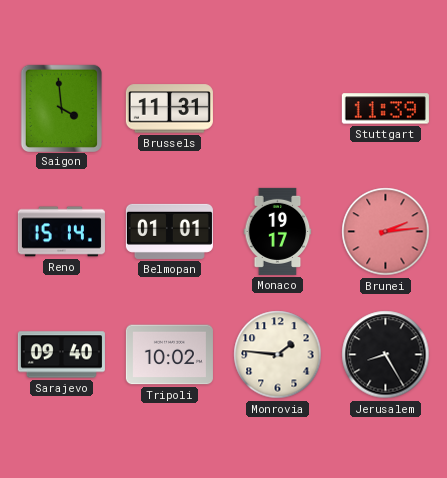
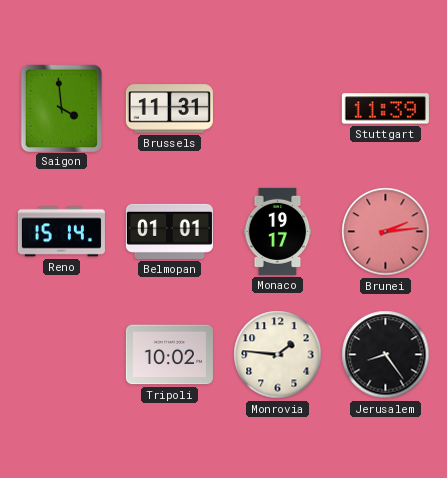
Sarajevo: 09:40 -> none (61, 355)
Jerusalem: 8:25 -> 8:24 (386, 355)
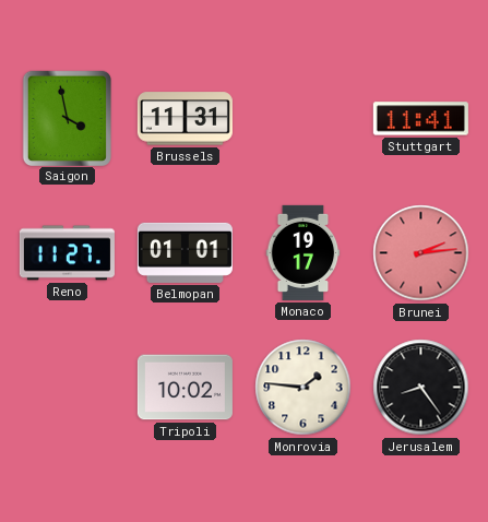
Saigon: 3:59 -> 3:58 (67, 118)
Stuttgart: 11:39 -> 11:41 (420, 119)
Reno: 15:14 -> 11:27 (67, 253)
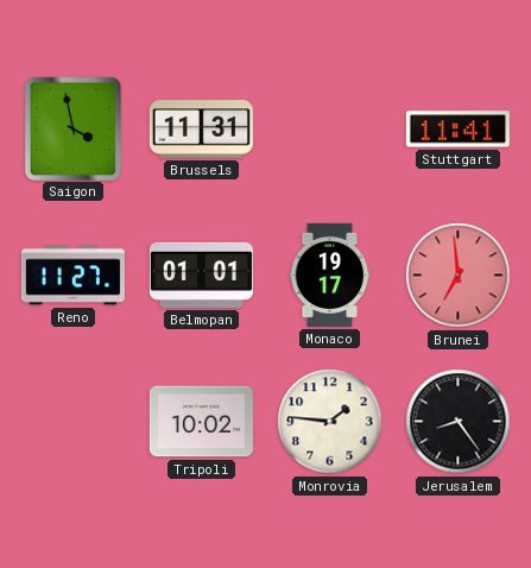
Brunei: 2:14 -> 6:59 (459, 276)
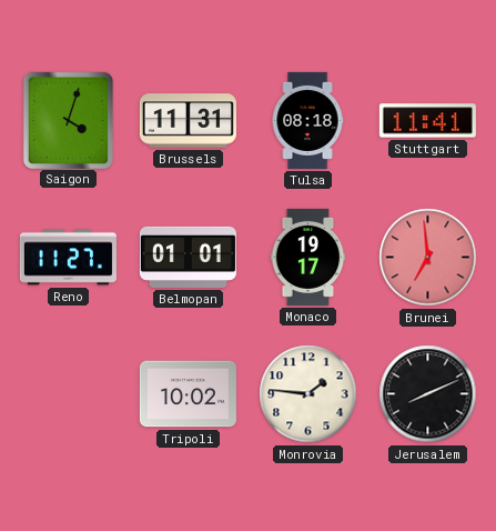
Saigon: 3:58 -> 4:03 (68, 120)
Tulsa: none -> 08:18 (307, 120)
Jerusalem: 8:24 -> 8:11 (428, 394)
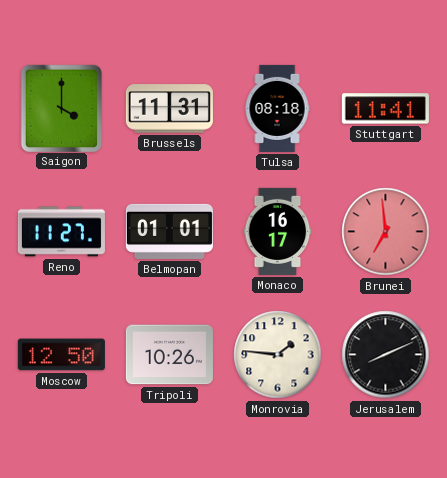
Saigon: 4:03 -> 4:00 (61, 108)
Monaco: 19:17 -> 16:17 (278, 231)
Moscow: none -> 12:50 (61, 355)
Tripoli: 10:02 -> 10:26 (169, 355)
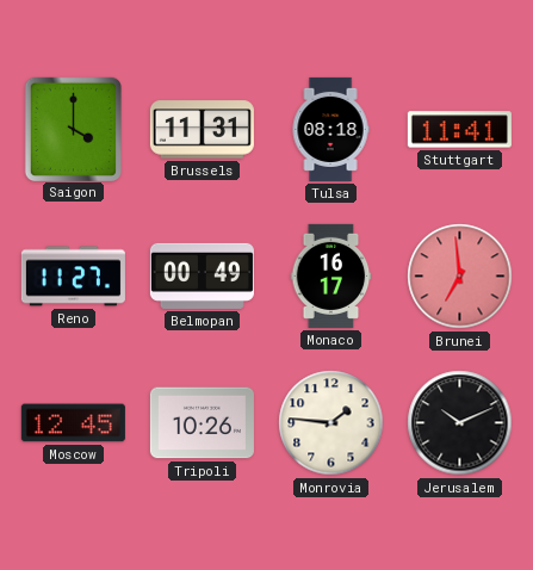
Belmopan: 01:01 -> 00:49 (202, 275)
Moscow: 12:50 -> 12:45 (73, 423)
Jerusalem: 8:11 -> 10:11 (460, 423)
